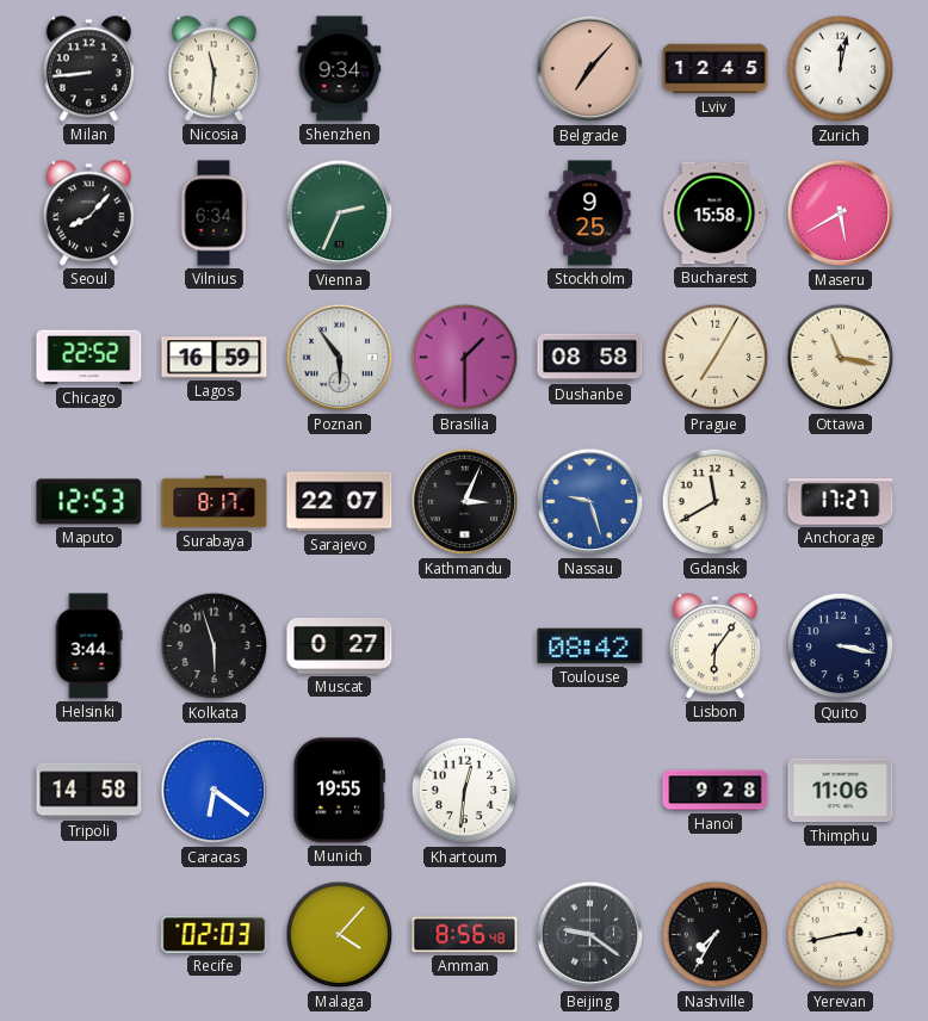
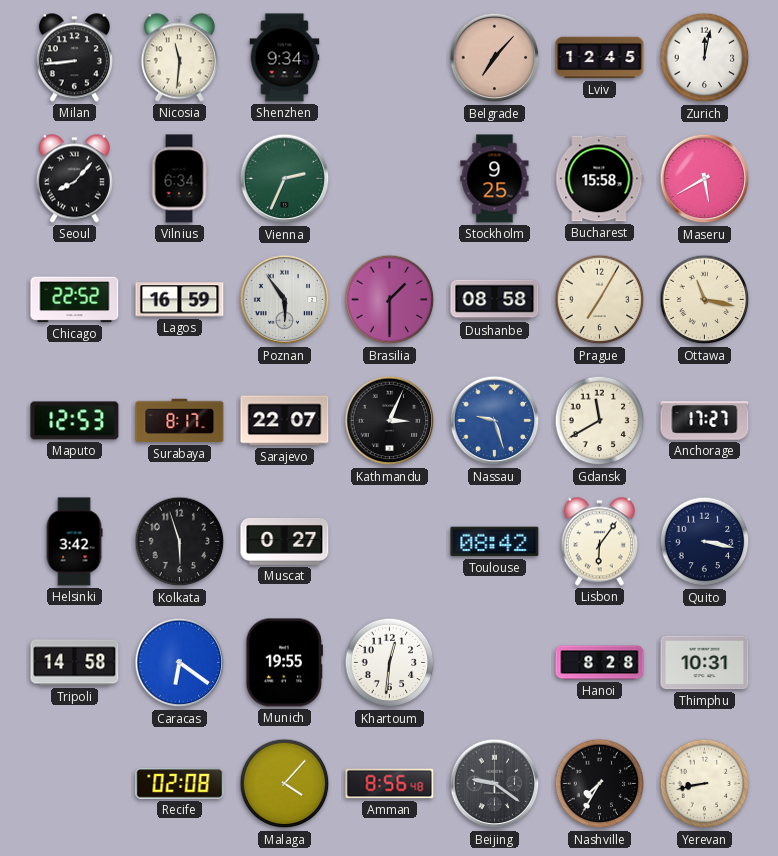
Helsinki: 3:44 -> 3:42 (74, 542)
Hanoi: 9:28 -> 8:28 (600, 663)
Thimphu: 11:06 -> 10:31 (705, 663)
Recife: 02:03 -> 02:08 (180, 784)
Yerevan: 2:43 -> 8:43 (705, 784)
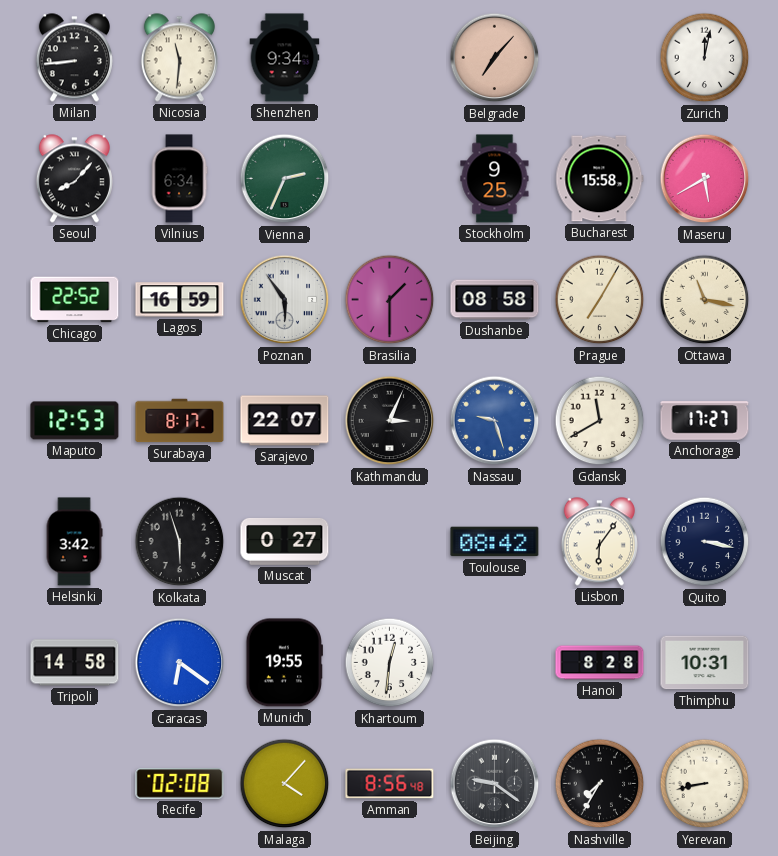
Lviv: 12:45 -> none (600, 58)
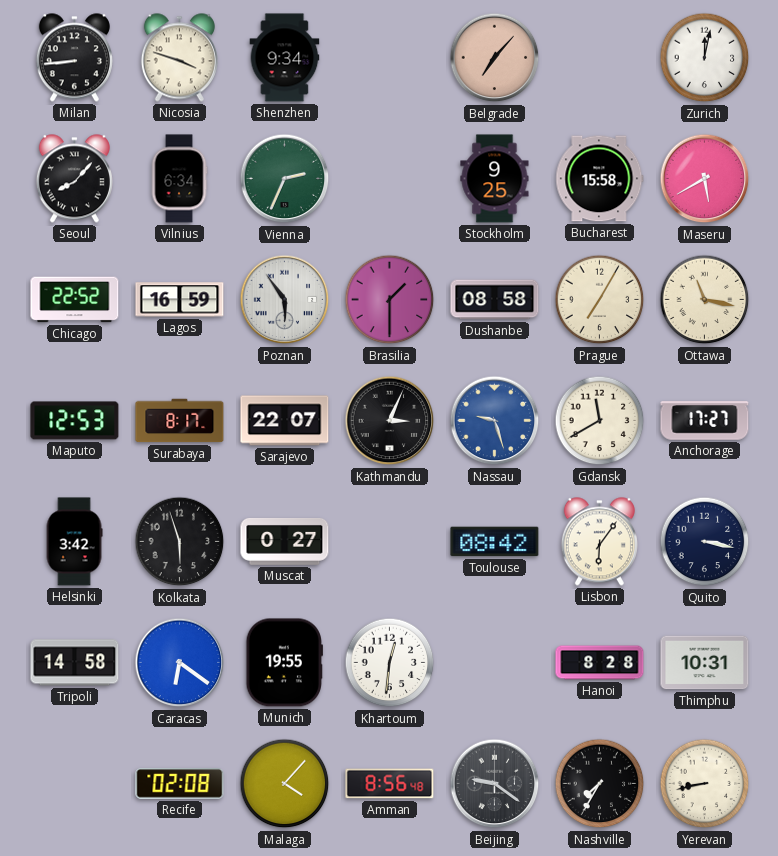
Nicosia: 11:31 -> 3:48 (179, 58)
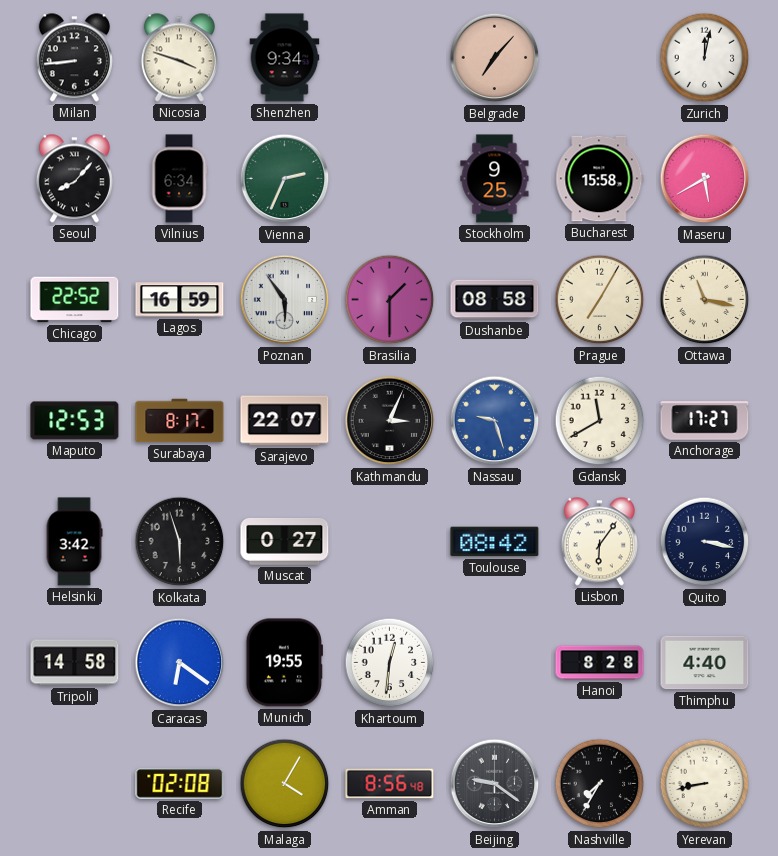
Thimphu: 10:31 -> 4:40 (705, 663)
Malaga: 4:07 -> 4:05 (285, 784)
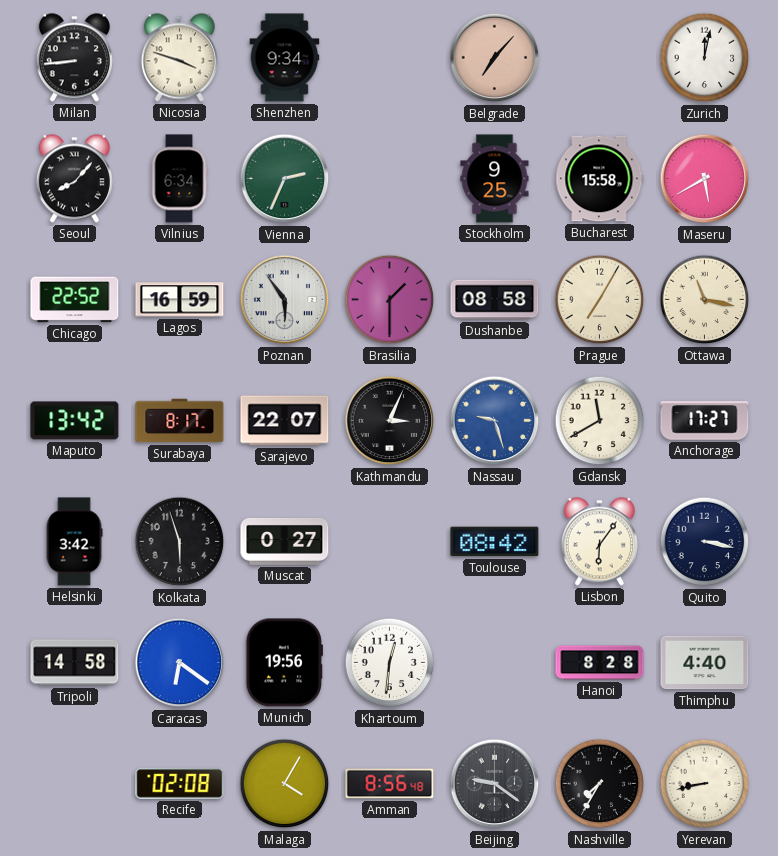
Maputo: 12:53 -> 13:42 (75, 421)
Munich: 19:55 -> 19:56 (284, 663)
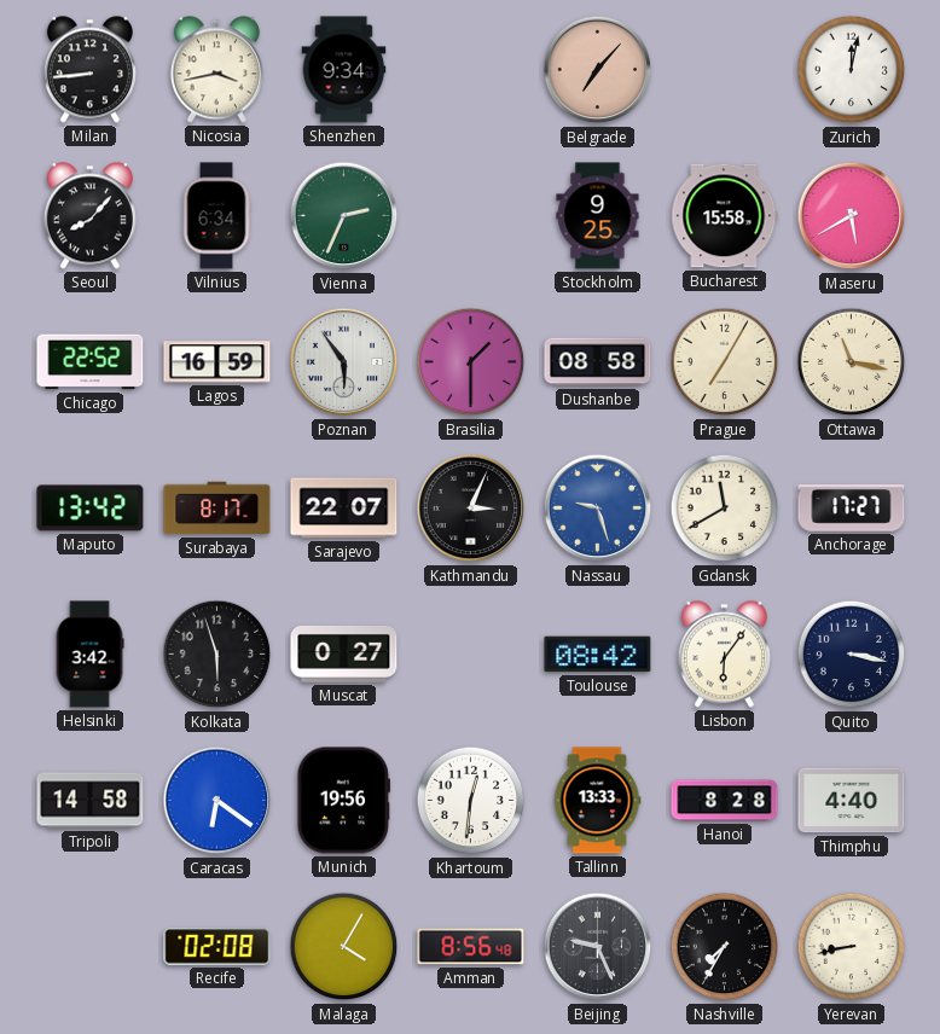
Nicosia: 3:48 -> 3:43 (216, 70)
Tallinn: none -> 13:33 (597, 801)
Beijing: 9:21 -> 9:26 (598, 947)
